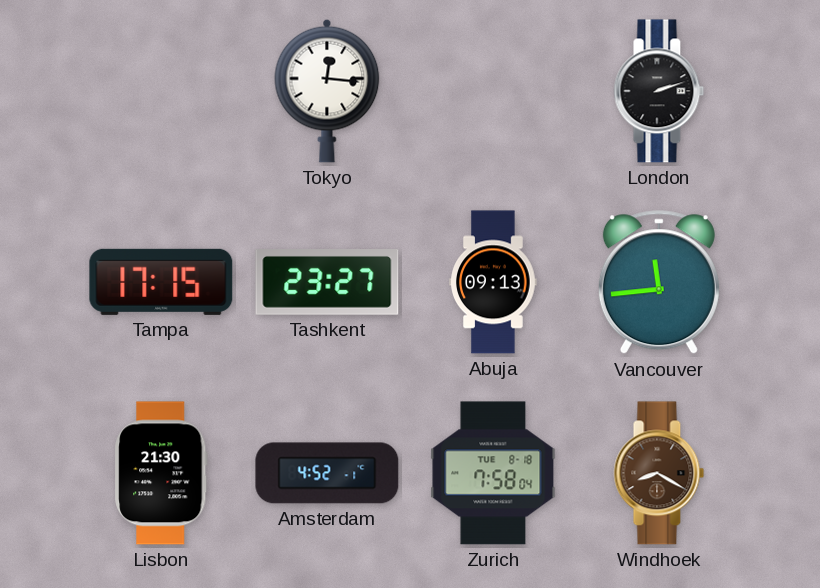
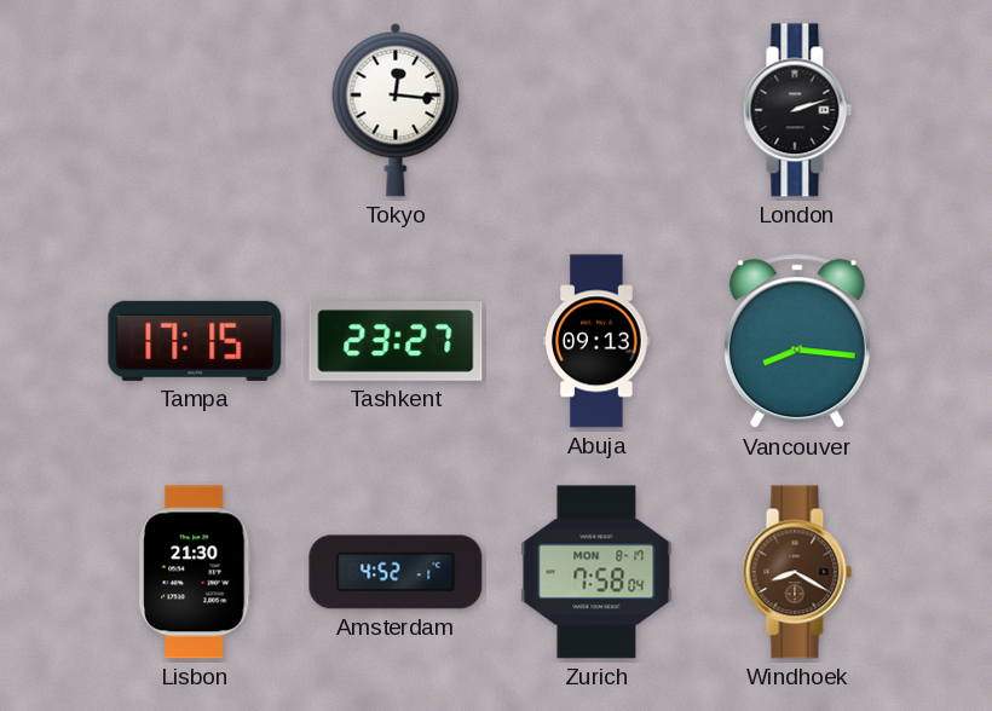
Vancouver: 11:44 -> 8:16 (797, 342)
Zurich date: TUE 8-18 -> MON 8-17 (596, 572)
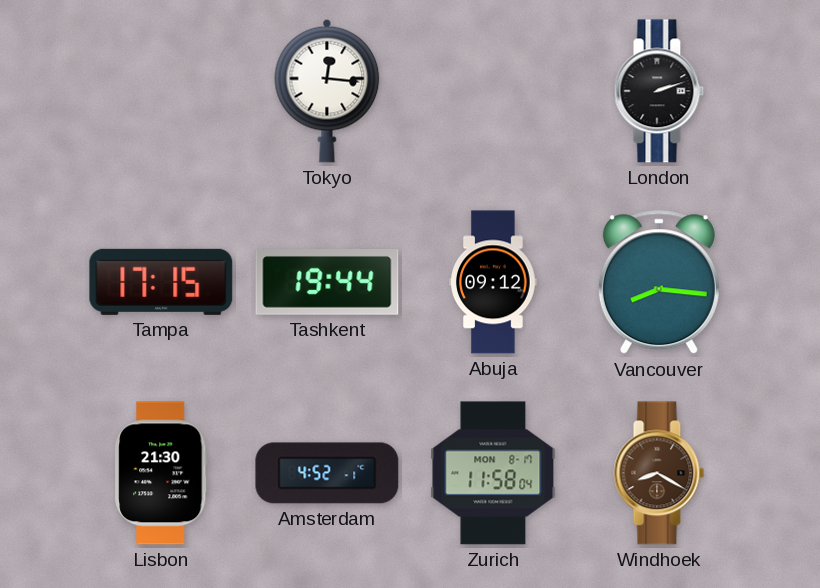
Tashkent: 23:27 -> 19:44 (327, 283)
Abuja: 09:13 -> 09:12 (493, 282)
Zurich: 7:58 -> 11:58 (493, 473)
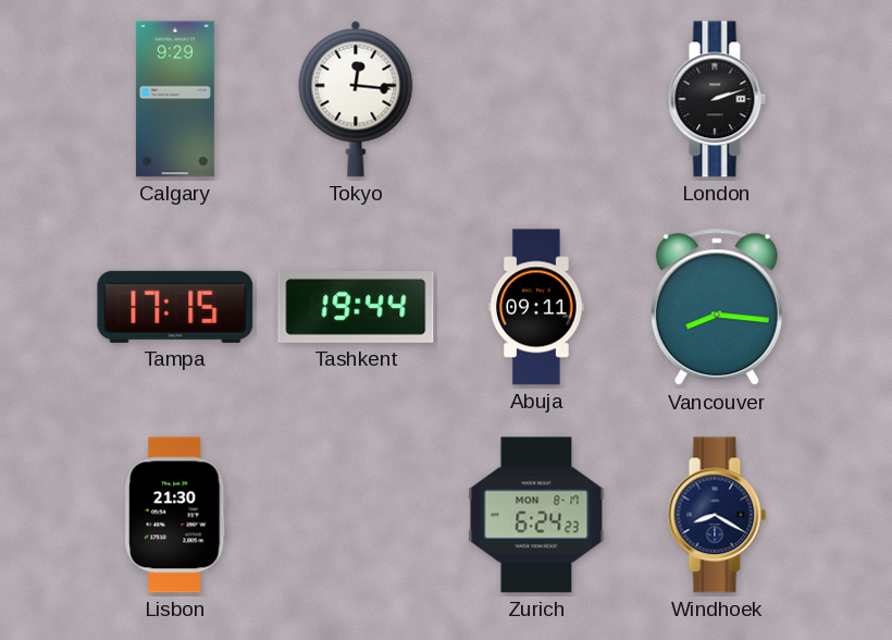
Calgary: none -> 9:29 (175, 99)
Abuja: 09:12 -> 09:11 (536, 307)
Amsterdam: 4:52 -> none (327, 473)
Zurich: 11:58 -> 6:24 (536, 515)
Windhoek dial: brown -> navy (717, 515)
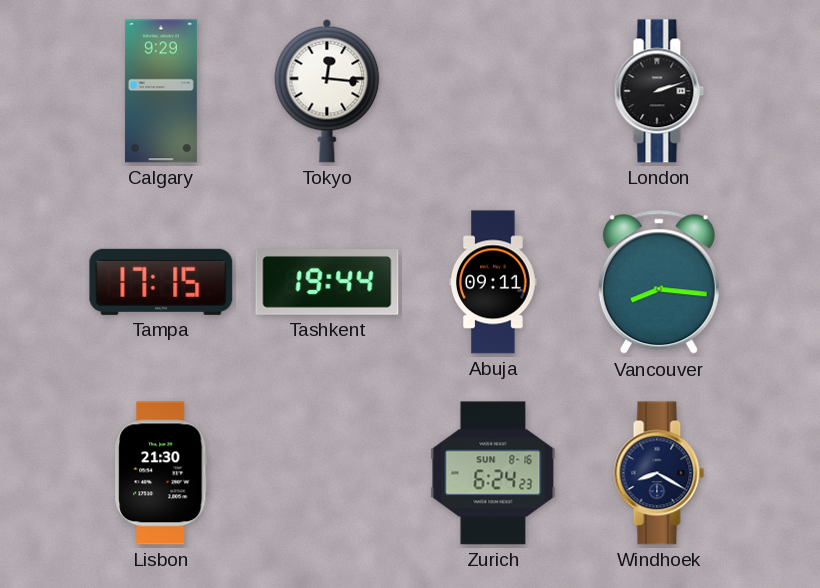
Zurich date: MON 8-17 -> SUN 8-16 (493, 473)
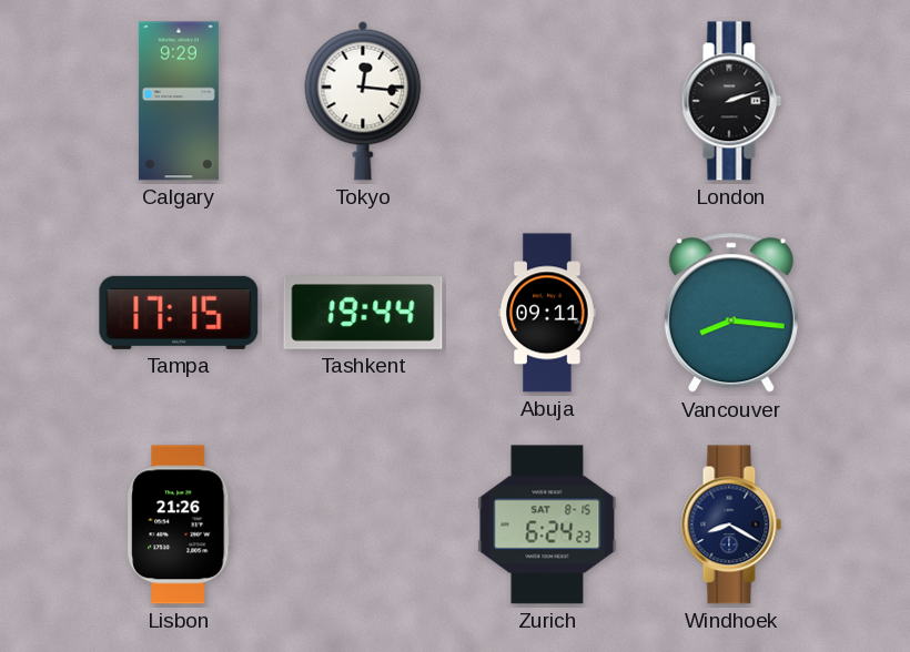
Lisbon: 21:30 -> 21:26 (179, 524)
Zurich date: SUN 8-16 -> SAT 8-15 (547, 524)
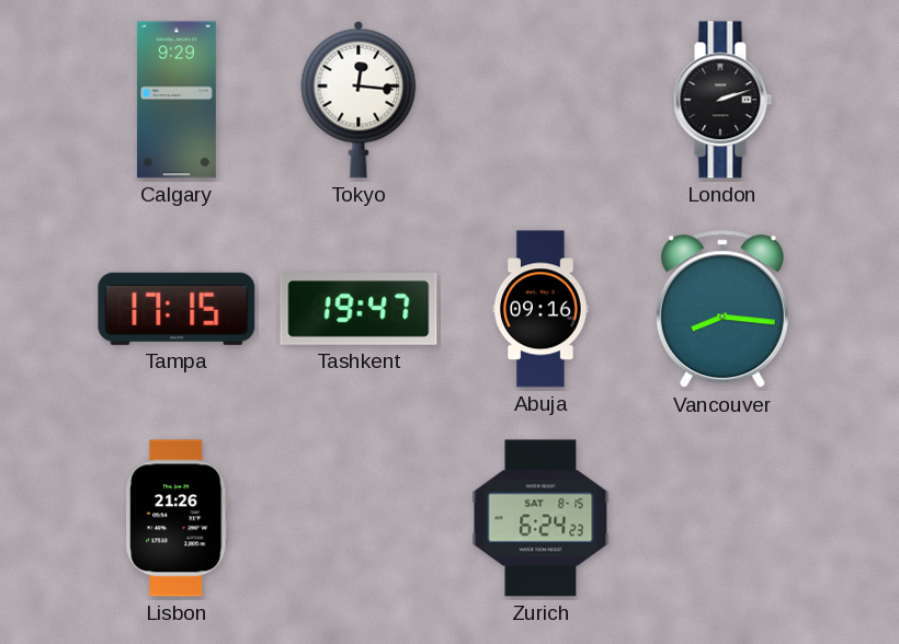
Tashkent: 19:44 -> 19:47 (359, 310)
Abuja: 09:11 -> 09:16 (540, 309)
Windhoek: 8:20 -> none (731, 524)
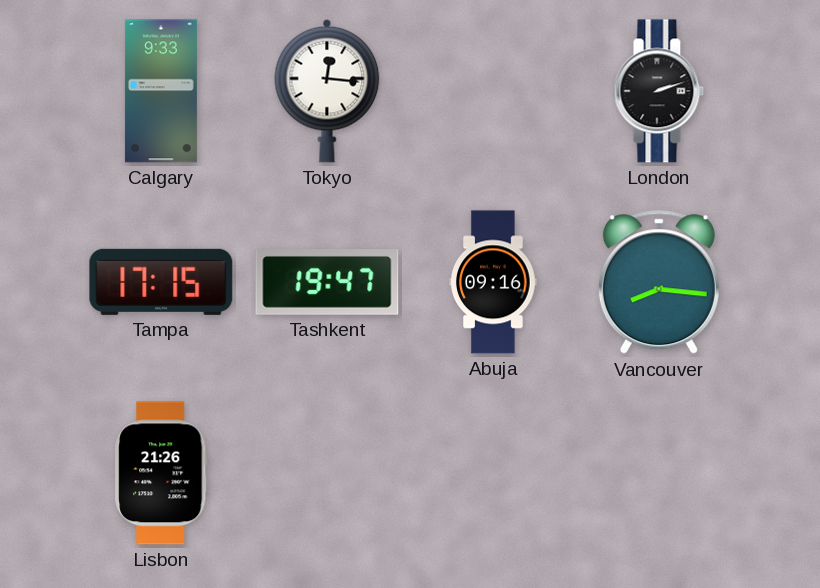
Calgary: 9:29 -> 9:33 (161, 91)
Zurich: 6:24 -> none (540, 518)
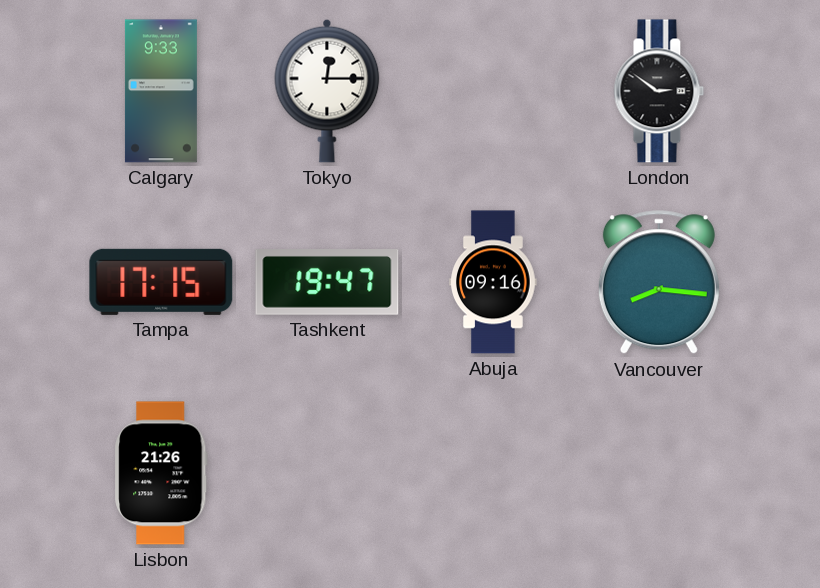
Tokyo: 12:16 -> 12:15 (327, 91)
London: 2:12 -> 2:51 (659, 91)
